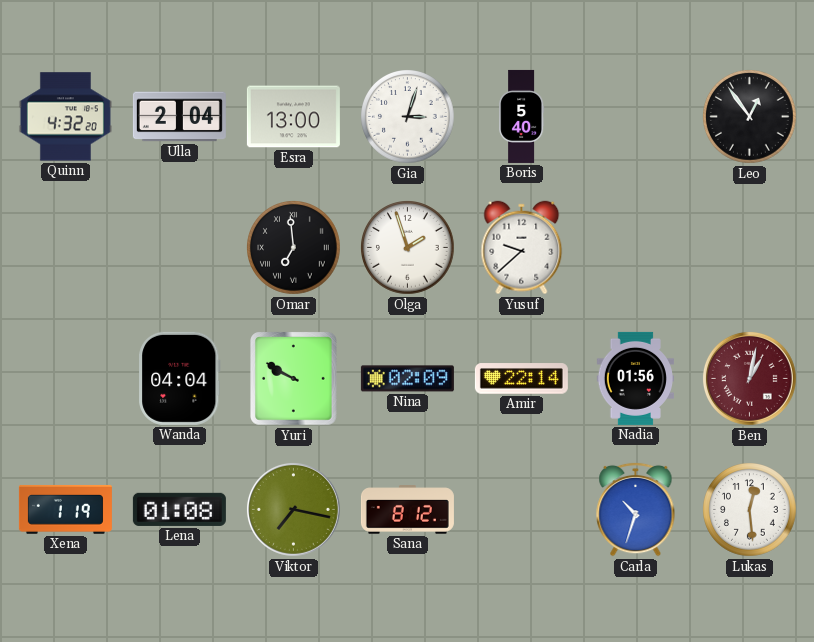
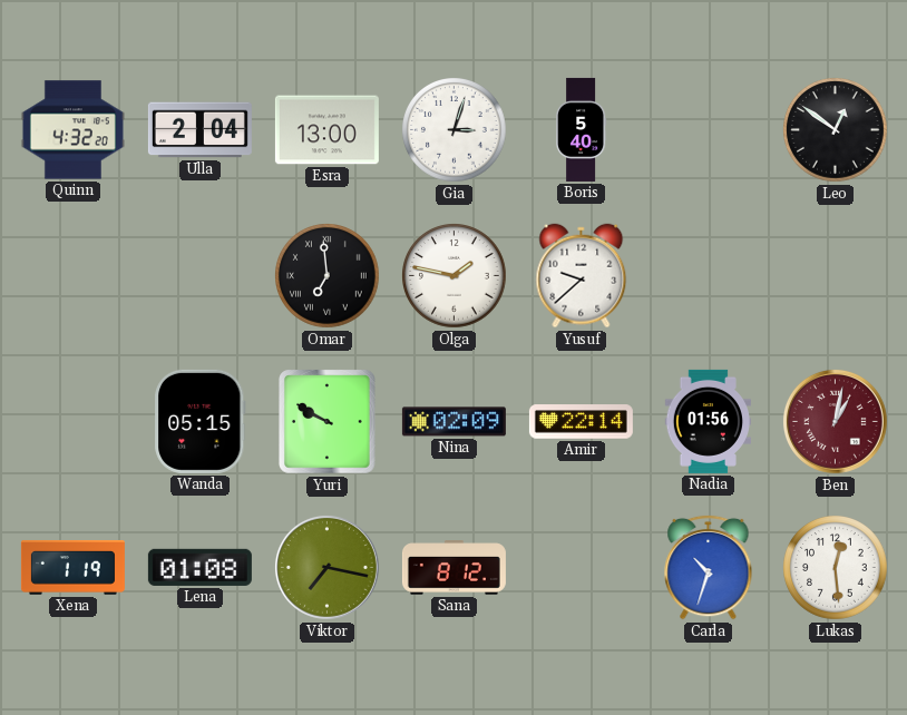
Leo: 12:54 -> 12:51 (836, 130)
Olga: 1:57 -> 1:47 (455, 276)
Wanda: 04:04 -> 05:15 (201, 421)
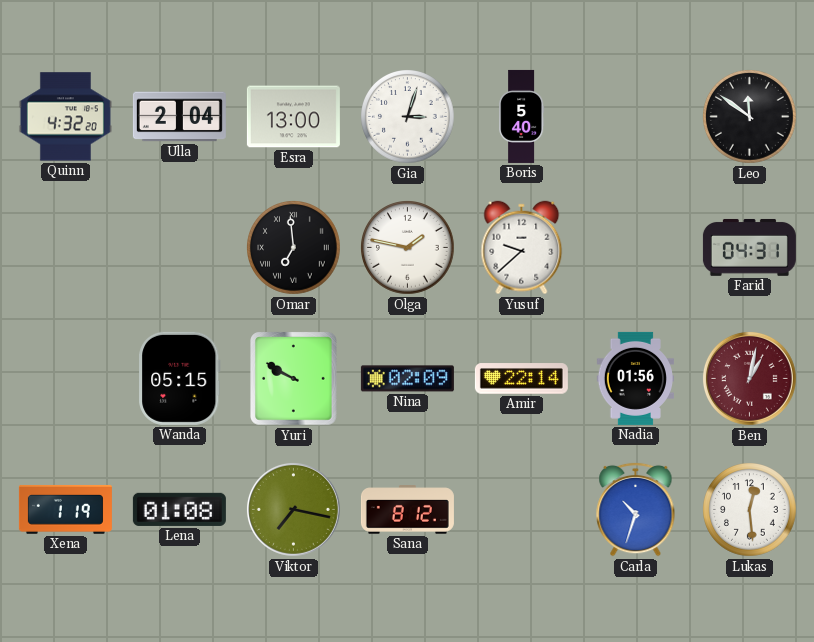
Leo: 12:51 -> 11:51 (750, 117)
Farid: none -> 04:31 (749, 247)
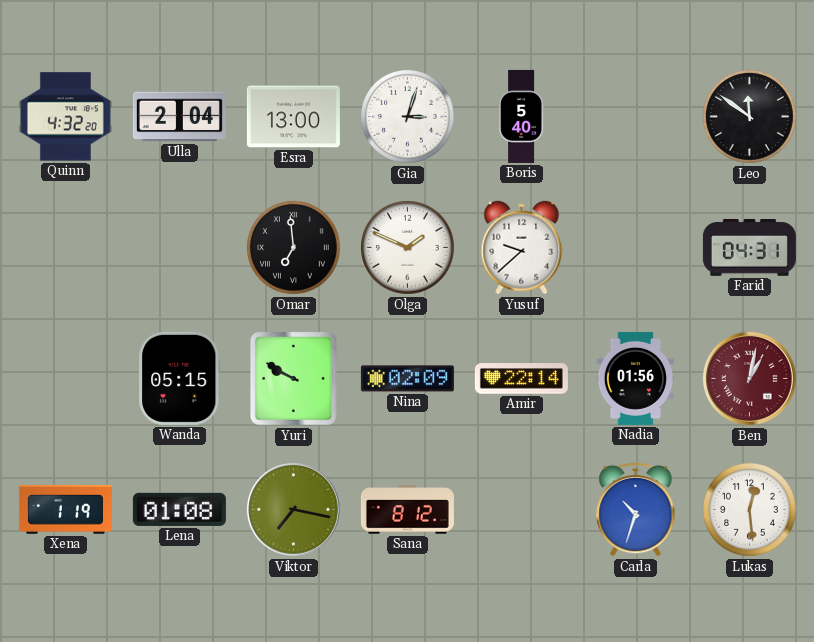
Olga: 1:47 -> 1:49 (408, 248)
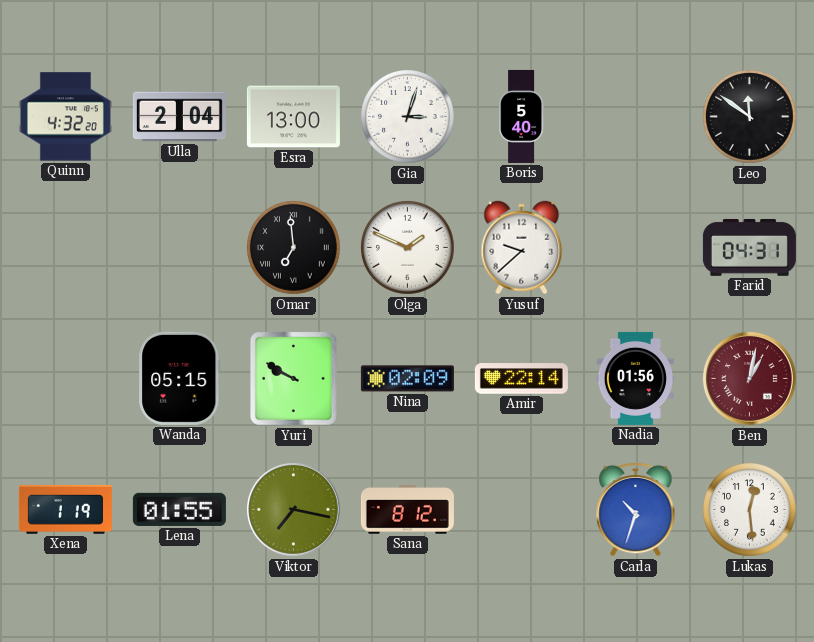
Lena: 01:08 -> 01:55 (179, 509)
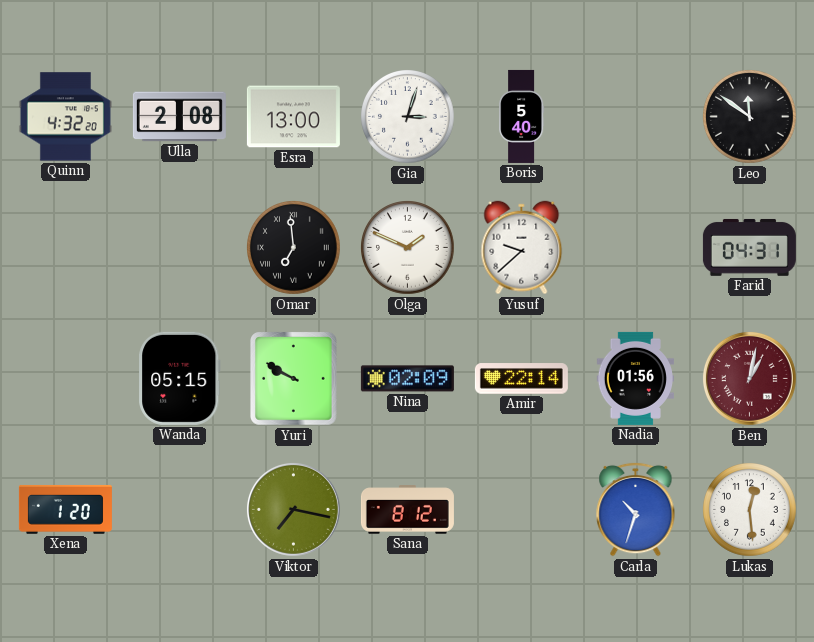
Ulla: 2:04 -> 2:08 (179, 117)
Xena: 1:19 -> 1:20 (65, 510)
Lena: 01:55 -> none (179, 509)
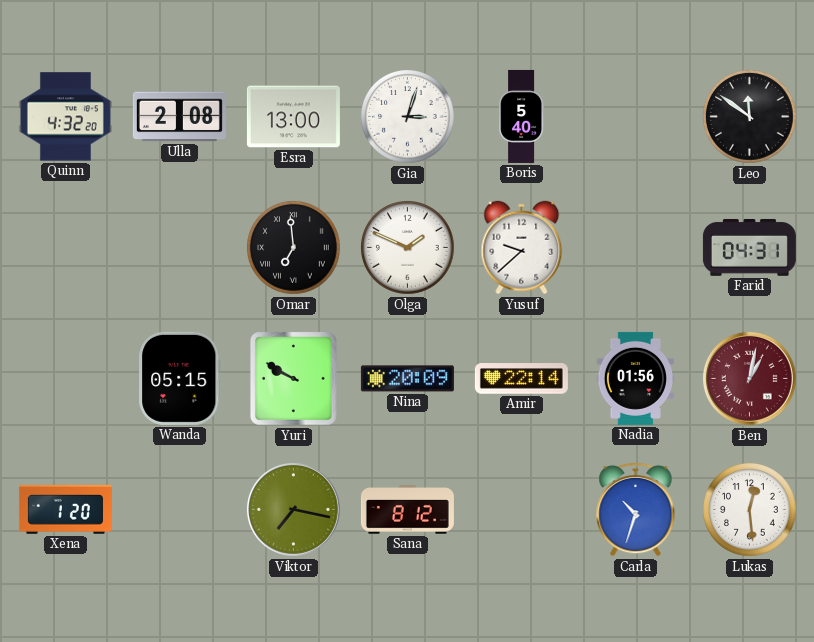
Nina: 02:09 -> 20:09 (407, 379)
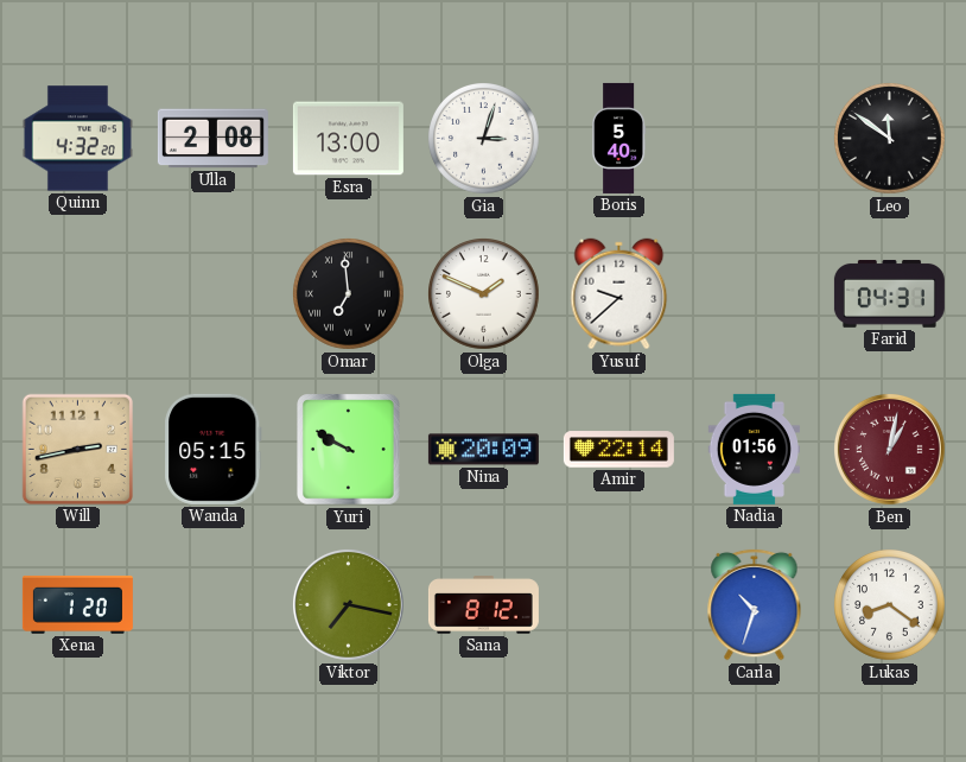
Will: none -> 2:43 (77, 449)
Lukas: 12:29 -> 8:21 (890, 605)
